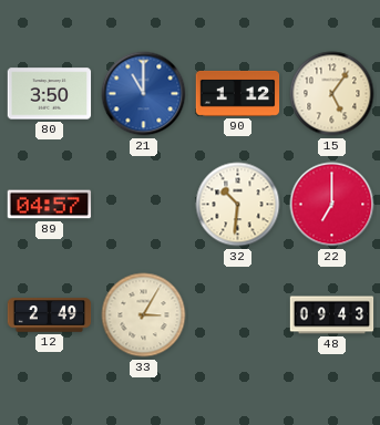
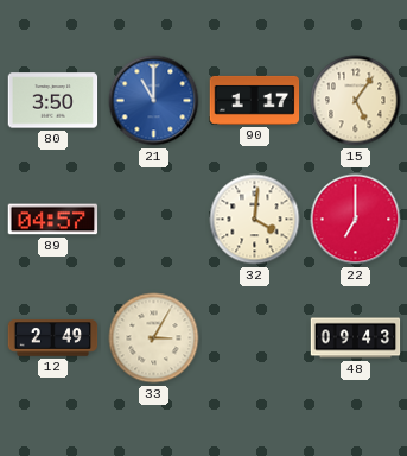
90: 1:12 -> 1:17 (255, 100)
32: 10:31 -> 4:01 (255, 220)
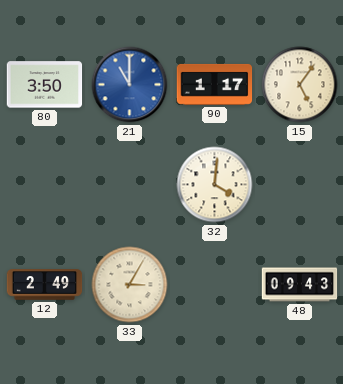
89: 04:57 -> none (53, 220)
22: 7:00 -> none (356, 220)
